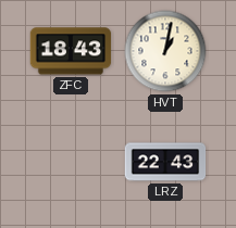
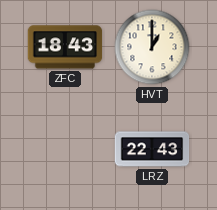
HVT: 1:02 -> 1:00 (152, 47)
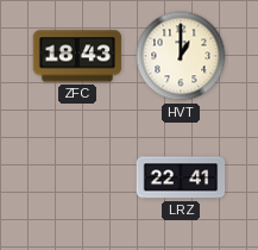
LRZ: 22:43 -> 22:41 (181, 177)
